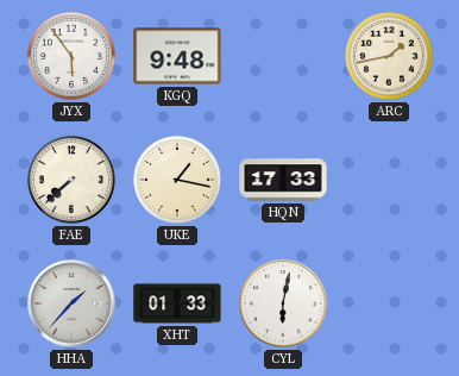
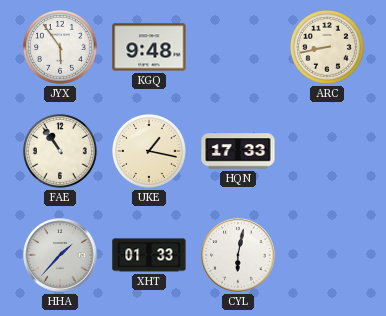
ARC: 1:43 -> 8:43 (327, 47)
FAE: 7:38 -> 10:54 (60, 151)
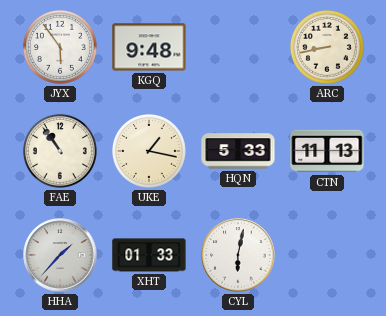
HQN: 17:33 -> 5:33 (238, 151)
CTN: none -> 11:13 (327, 151)
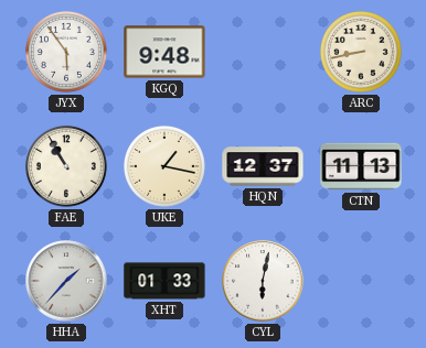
FAE: 10:54 -> 10:55 (66, 166)
HQN: 5:33 -> 12:37 (263, 166)
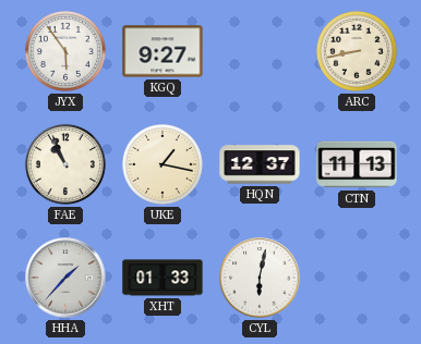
KGQ: 9:48 -> 9:27 (163, 51)
FAE: 10:55 -> 10:56 (65, 164)
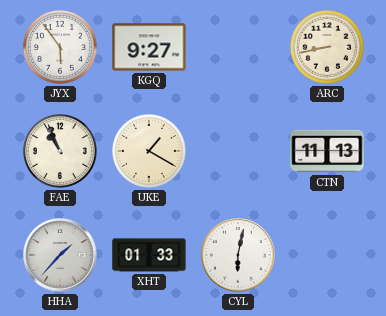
UKE: 1:17 -> 1:20 (149, 151)
HQN: 12:37 -> none (260, 164)
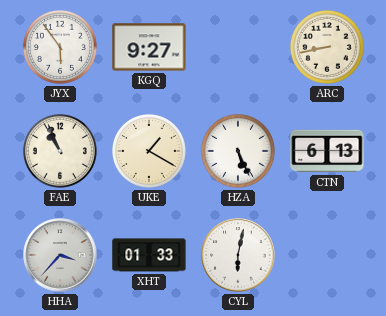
HZA: none -> 5:26 (238, 151)
CTN: 11:13 -> 6:13 (327, 151)
HHA: 1:37 -> 3:37 (60, 255)
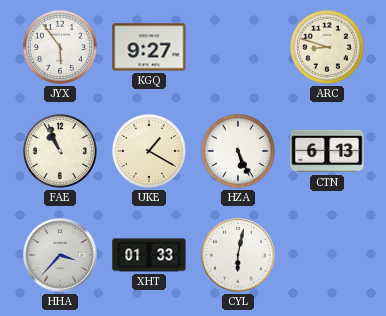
ARC: 8:43 -> 8:48 (327, 47)
